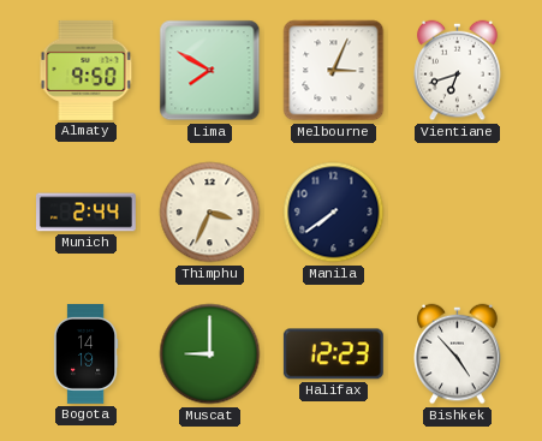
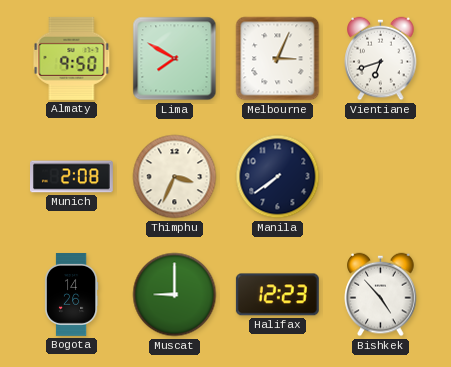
Munich: 2:44 -> 2:08 (72, 177)
Bogota: 14:19 -> 14:26 (71, 295)
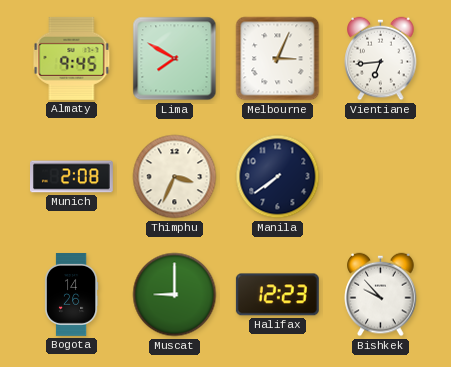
Almaty: 9:50 -> 9:45 (72, 58)
Vientiane: 6:42 -> 6:44 (381, 59)
Bishkek: 4:53 -> 9:53 (381, 295)
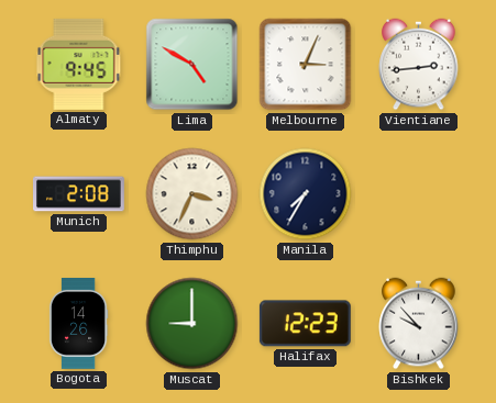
Lima: 7:50 -> 4:50 (192, 65)
Vientiane: 6:44 -> 2:44 (419, 65)
Manila: 7:39 -> 7:35 (306, 194)
